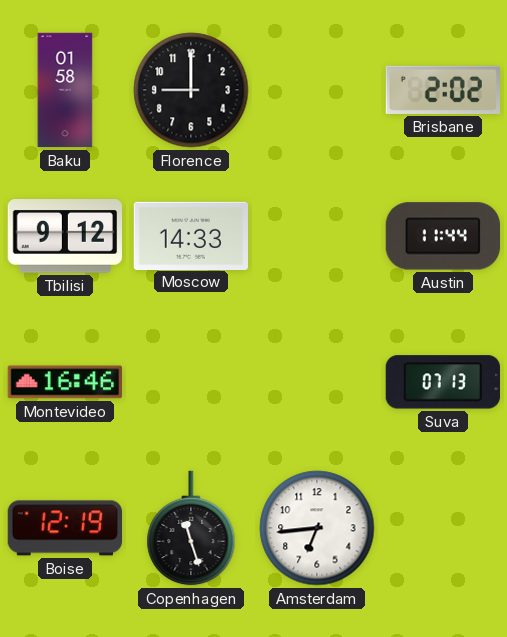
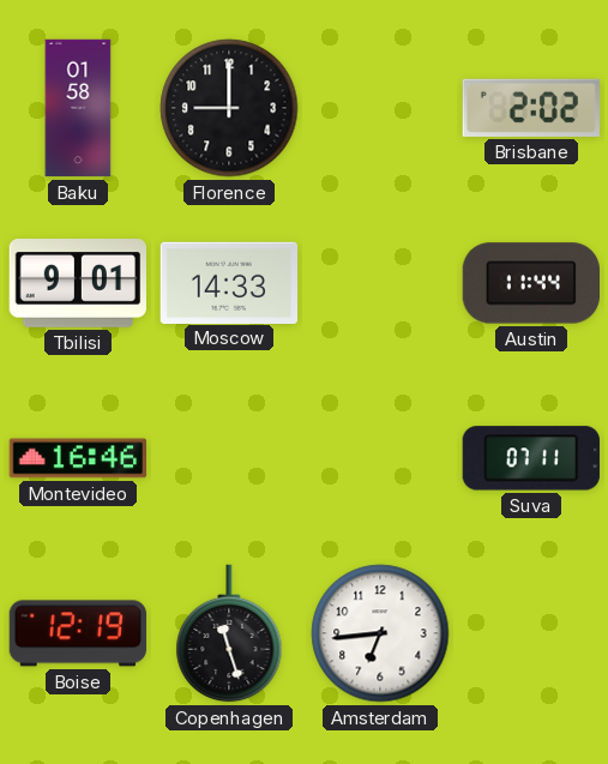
Tbilisi: 9:12 -> 9:01 (77, 284)
Suva: 07:13 -> 07:11 (531, 458)
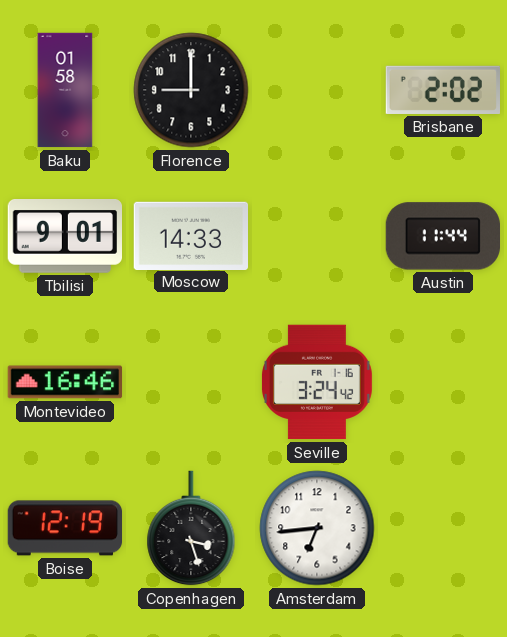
Seville: none -> 3:24 (317, 382)
Suva: 07:11 -> none (531, 458)
Copenhagen: 11:27 -> 3:27 (191, 528)
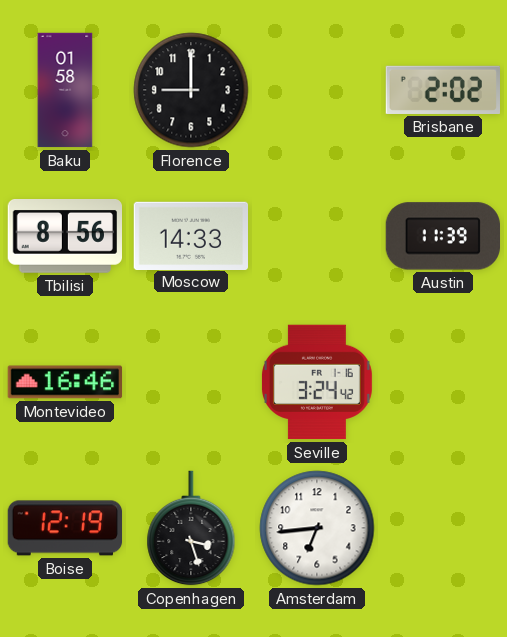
Tbilisi: 9:01 -> 8:56 (64, 237)
Austin: 11:44 -> 11:39 (442, 236)
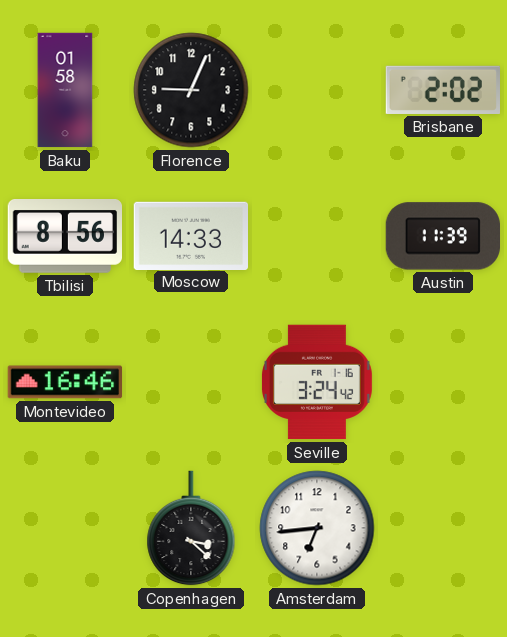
Florence: 9:00 -> 9:04 (191, 90)
Boise: 12:19 -> none (65, 528)
Copenhagen: 3:27 -> 3:22 (191, 528)
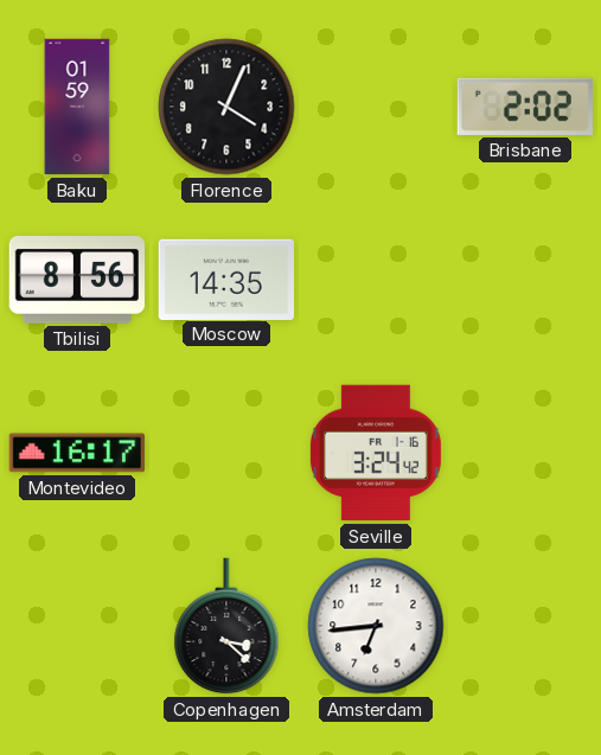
Baku: 01:58 -> 01:59 (77, 107)
Florence: 9:04 -> 4:04 (226, 107)
Moscow: 14:33 -> 14:35 (226, 279)
Austin: 11:39 -> none (442, 236)
Montevideo: 16:46 -> 16:17 (77, 453)
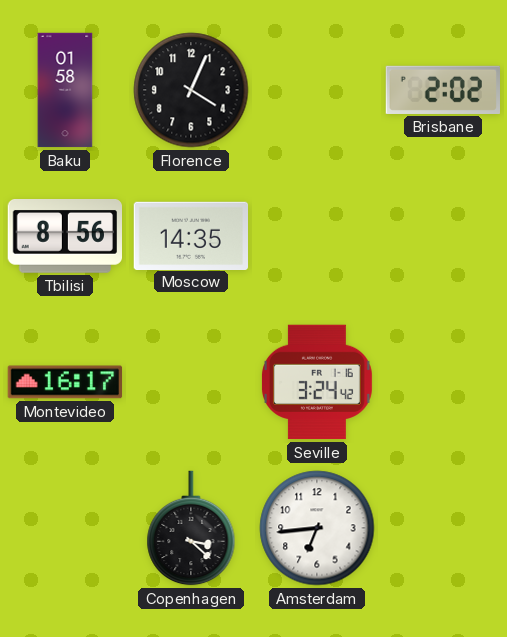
Baku: 01:59 -> 01:58 (65, 90)
